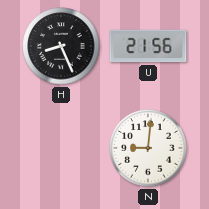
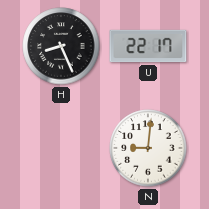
U: 21:56 -> 22:17 (148, 46)
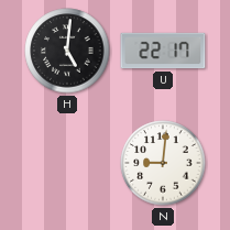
H: 8:26 -> 5:01 (67, 51)
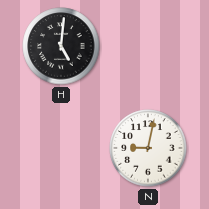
U: 22:17 -> none (163, 51)
N: 9:01 -> 9:02 (148, 148)
